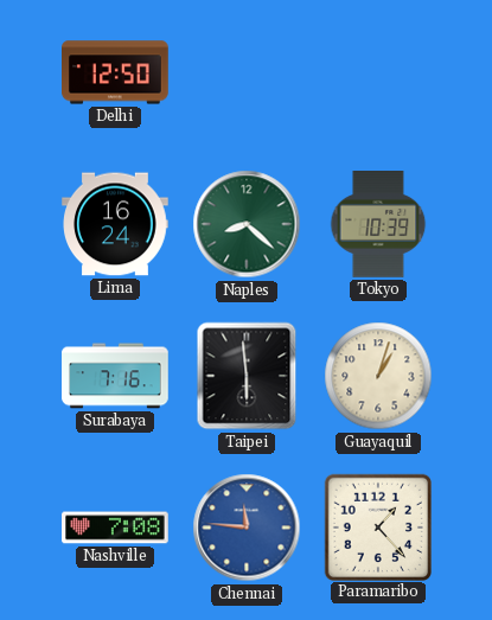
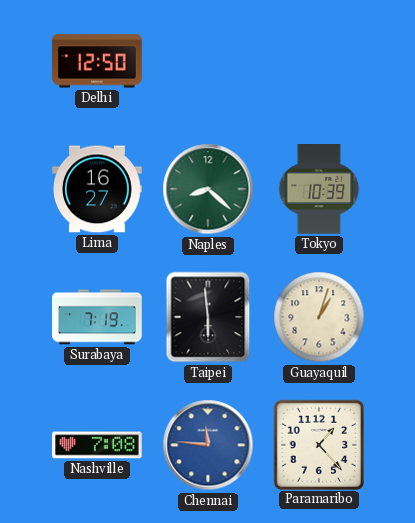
Lima: 16:24 -> 16:27 (97, 189)
Surabaya: 7:16 -> 7:19 (97, 317)
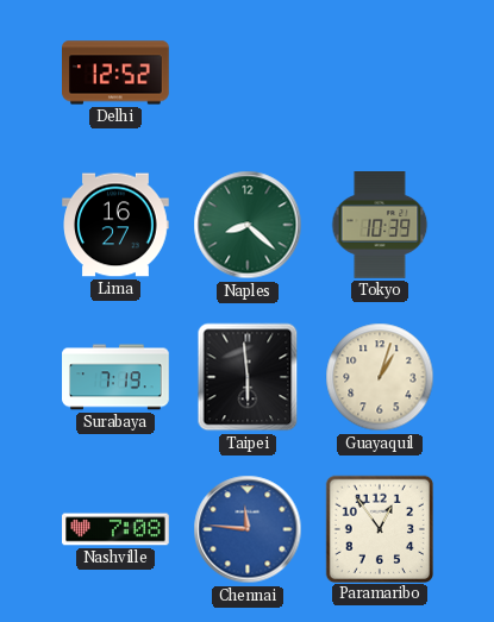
Delhi: 12:50 -> 12:52 (115, 73)
Paramaribo: 1:23 -> 12:54 (379, 528)
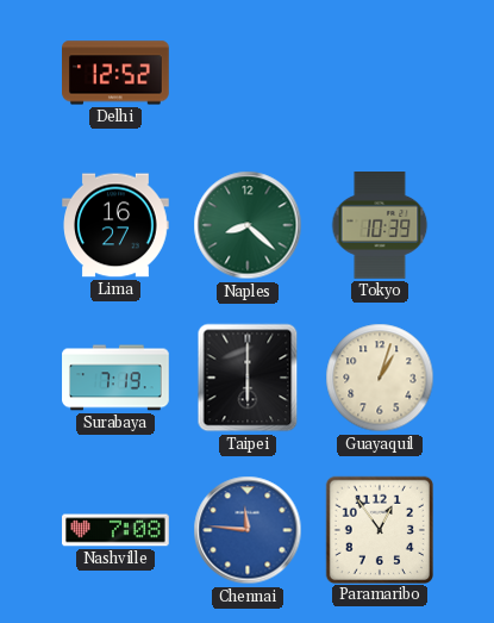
Taipei: 5:59 -> 6:00 (248, 378)
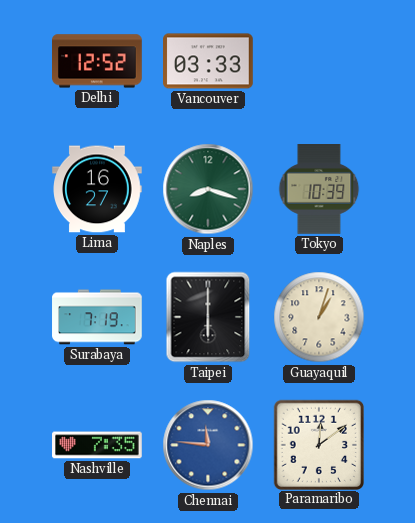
Vancouver: none -> 03:33 (208, 61)
Naples: 8:22 -> 8:18 (208, 189)
Nashville: 7:08 -> 7:35 (97, 445)
Paramaribo: 12:54 -> 12:09 (318, 444)
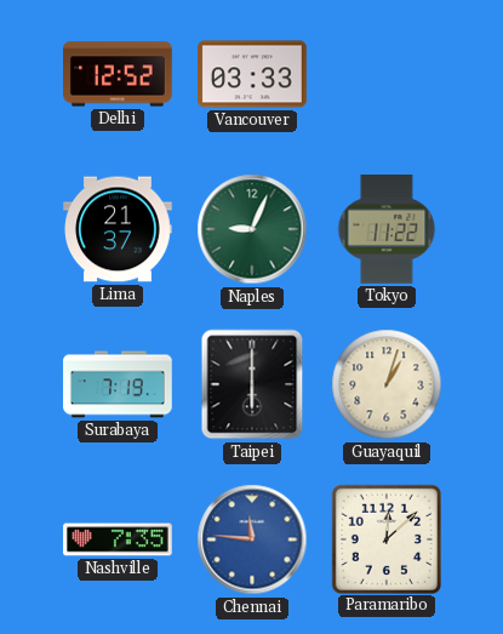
Lima: 16:27 -> 21:37 (118, 229)
Naples: 8:18 -> 9:04 (252, 229)
Tokyo: 10:39 -> 11:22 (387, 229)
Paramaribo: 12:09 -> 12:08 (385, 538)
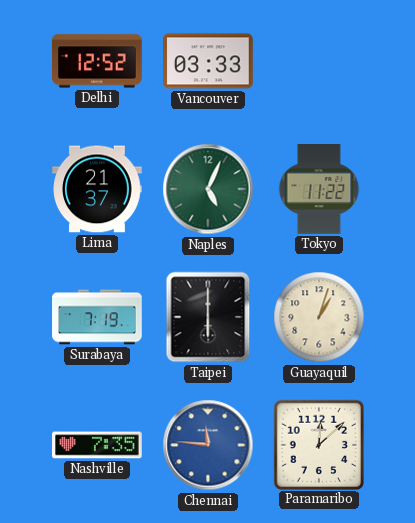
Naples: 9:04 -> 5:04 (208, 189)
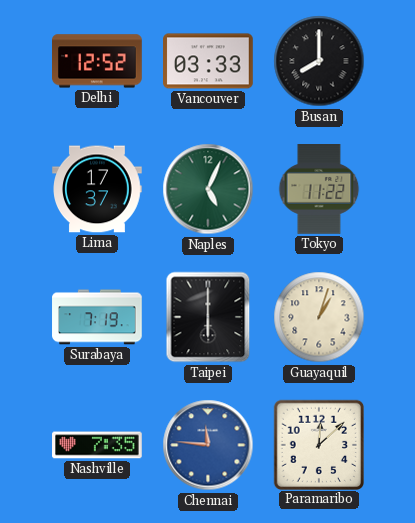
Busan: none -> 8:00 (319, 61)
Lima: 21:37 -> 17:37 (97, 189)
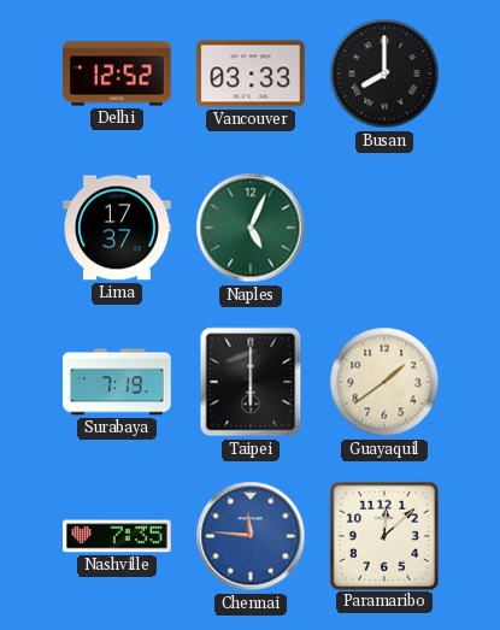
Tokyo: 11:22 -> none (319, 189)
Guayaquil: 1:03 -> 1:39 (384, 382)
